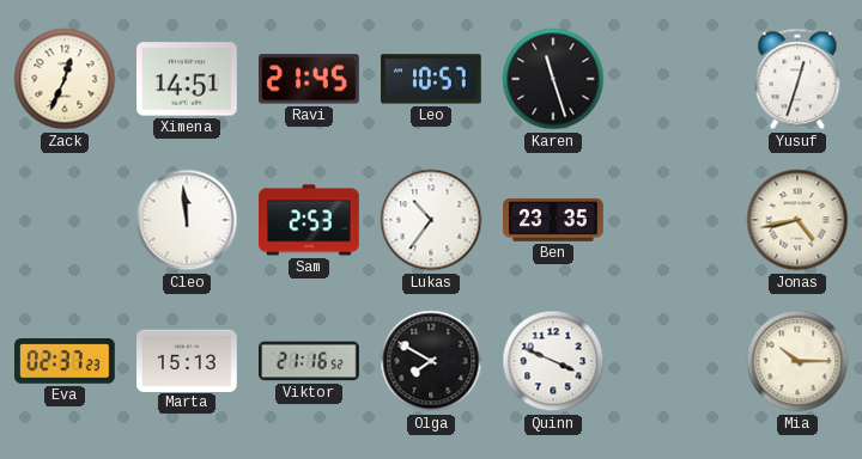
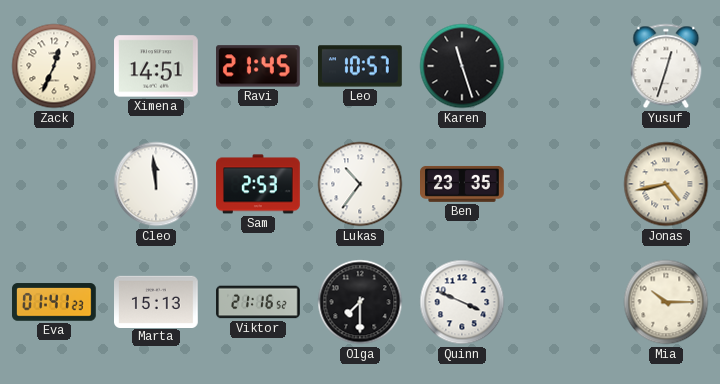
Eva: 02:37 -> 01:41 (55, 302)
Olga: 7:50 -> 7:30 (360, 302)
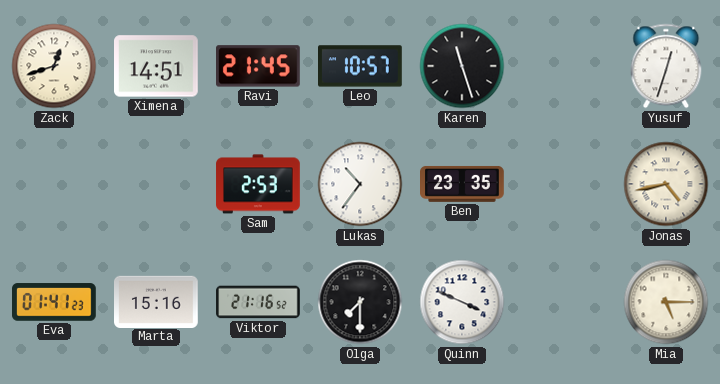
Zack: 12:34 -> 12:42 (54, 66)
Cleo: 11:59 -> none (156, 184)
Marta: 15:13 -> 15:16 (157, 301)
Mia: 10:15 -> 5:15 (666, 302)
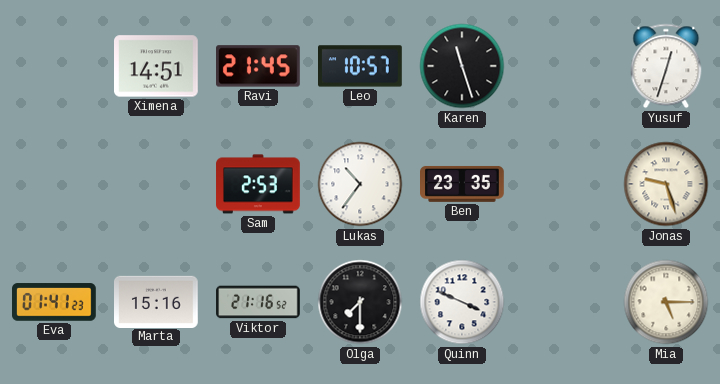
Zack: 12:42 -> none (54, 66)
Jonas: 4:43 -> 9:27 (666, 184)
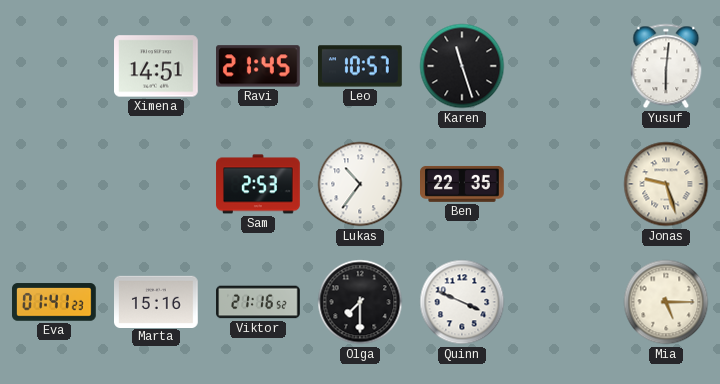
Yusuf: 12:33 -> 6:01 (666, 66)
Ben: 23:35 -> 22:35 (463, 184)
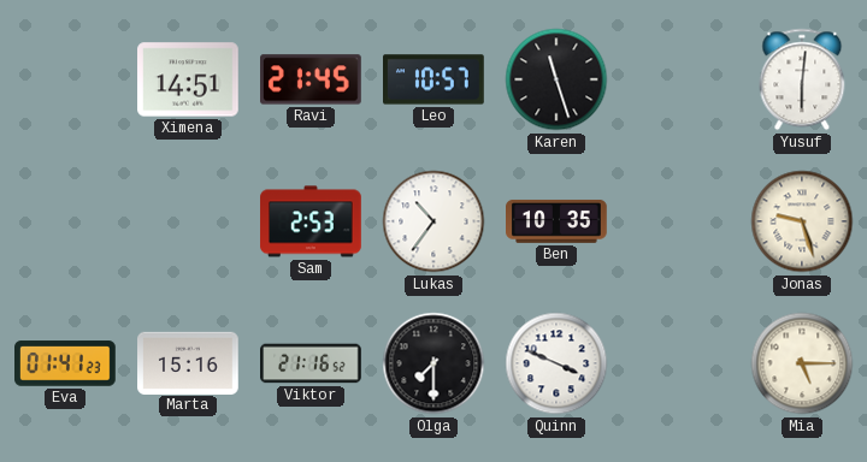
Ben: 22:35 -> 10:35 (558, 221)
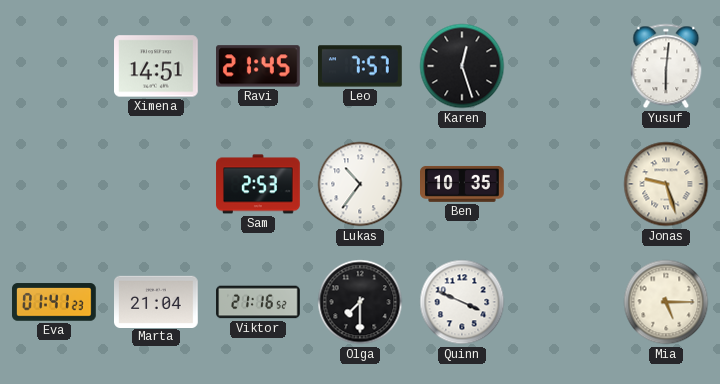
Leo: 10:57 -> 7:57 (361, 66)
Karen: 11:27 -> 12:27 (462, 66)
Marta: 15:16 -> 21:04 (157, 301)
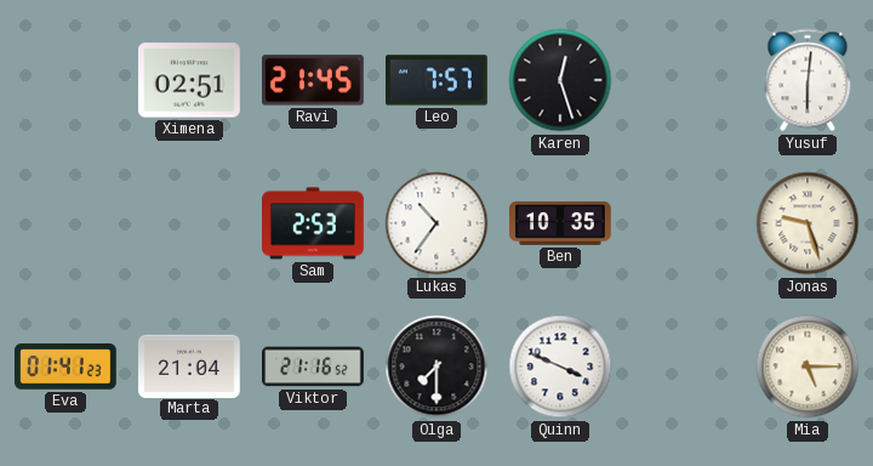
Ximena: 14:51 -> 02:51 (190, 80)
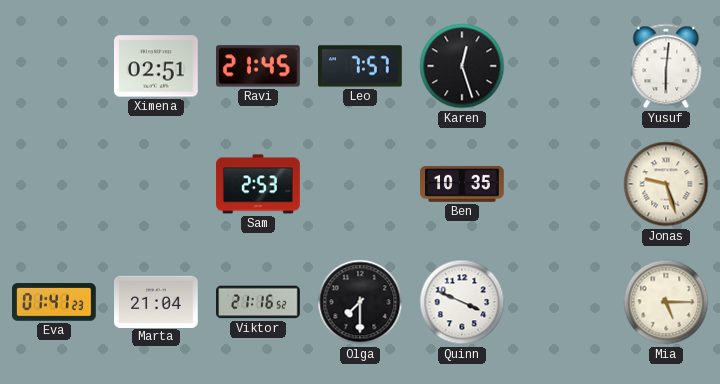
Lukas: 10:36 -> none (436, 223)
